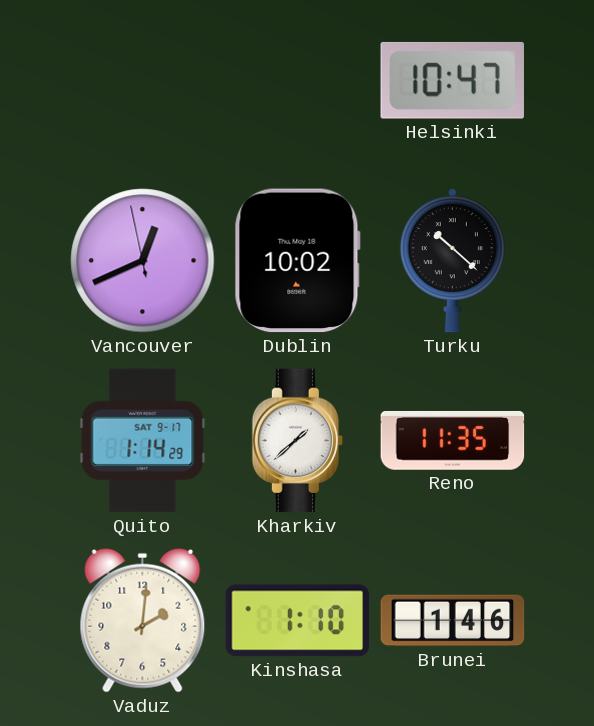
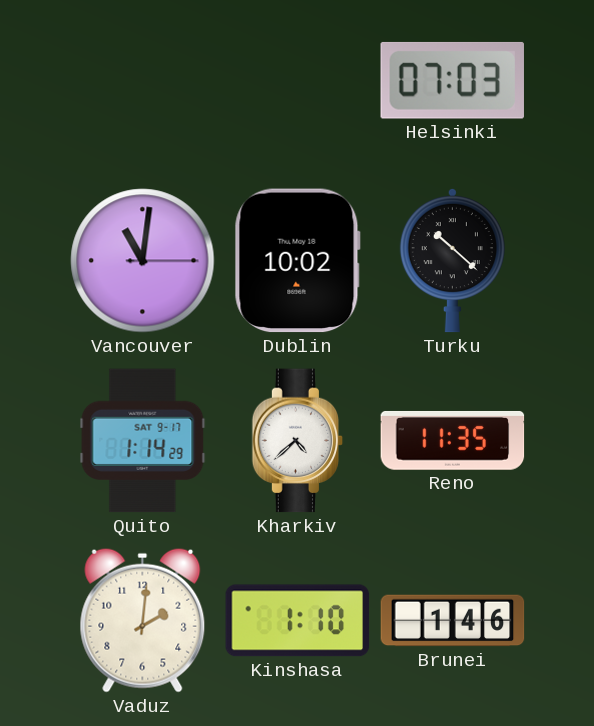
Helsinki: 10:47 -> 07:03 (452, 80)
Vancouver: 12:40 -> 11:01 (143, 261)
Kharkiv: 1:38 -> 4:38 (298, 441)
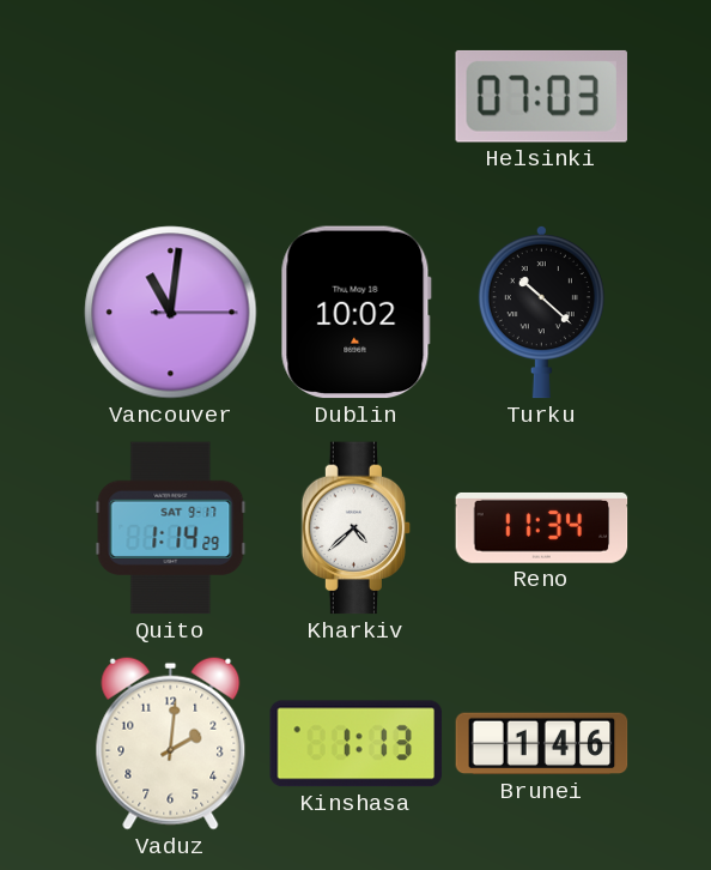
Reno: 11:35 -> 11:34 (542, 528)
Kinshasa: 1:10 -> 1:13 (357, 744)
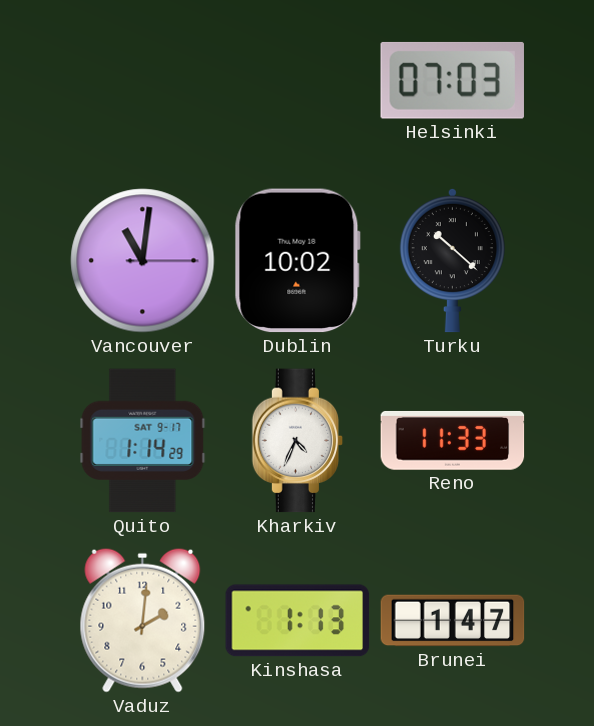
Kharkiv: 4:38 -> 4:34 (298, 441)
Reno: 11:34 -> 11:33 (453, 441)
Brunei: 1:46 -> 1:47 (453, 621)
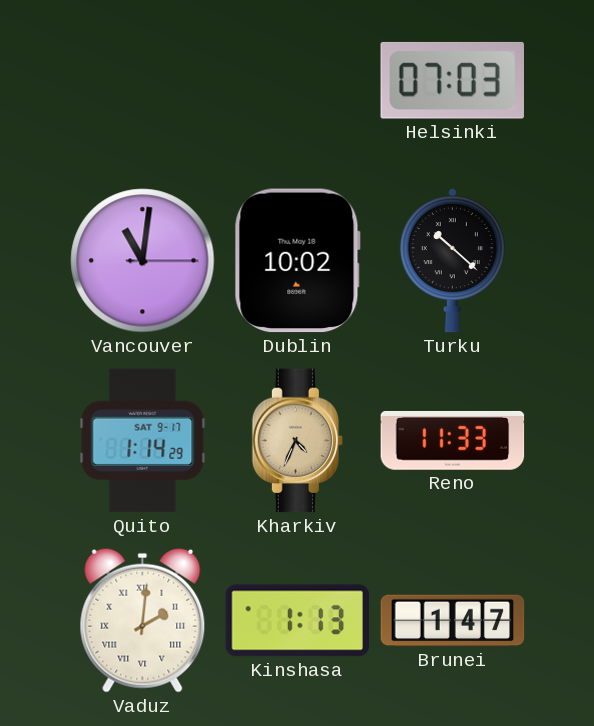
Kharkiv dial: white -> champagne (298, 441)
Vaduz numerals: Arabic -> Roman (143, 620)
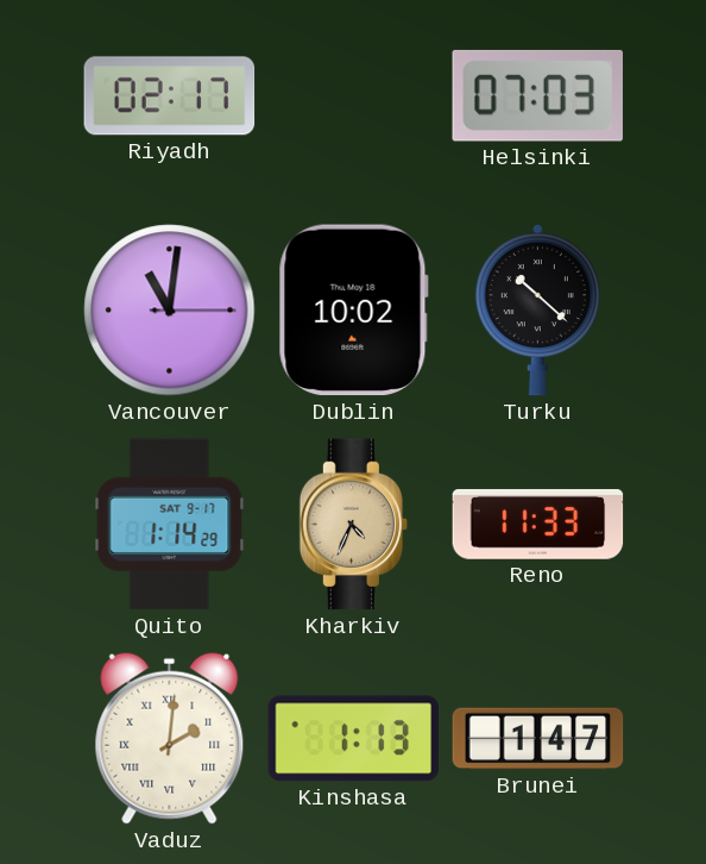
Riyadh: none -> 02:17 (170, 96)
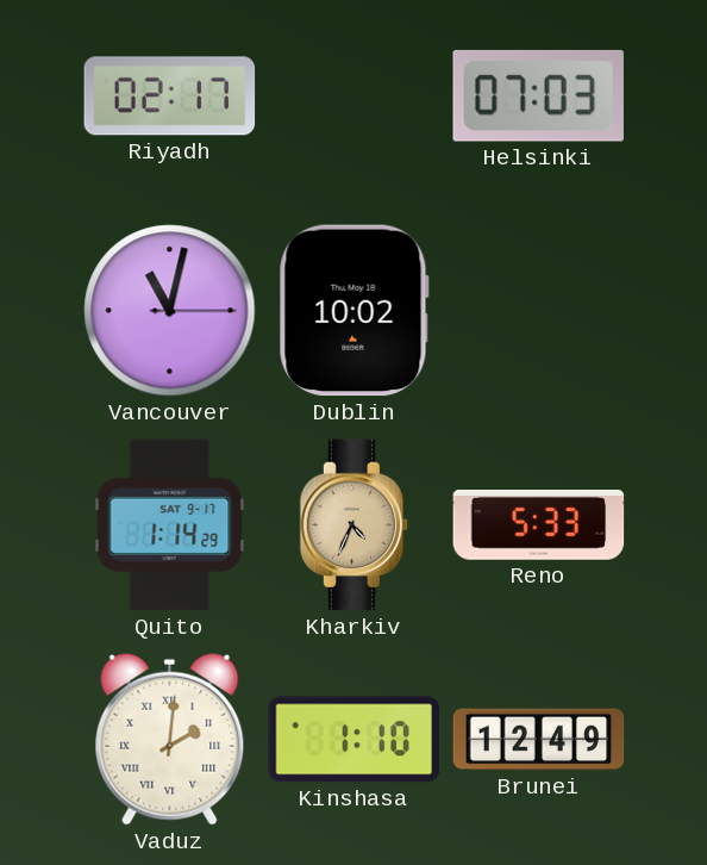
Vancouver: 11:01 -> 11:02 (170, 311)
Turku: 10:22 -> none (537, 309)
Reno: 11:33 -> 5:33 (539, 525)
Kinshasa: 1:13 -> 1:10 (355, 740)
Brunei: 1:47 -> 12:49 (539, 740)
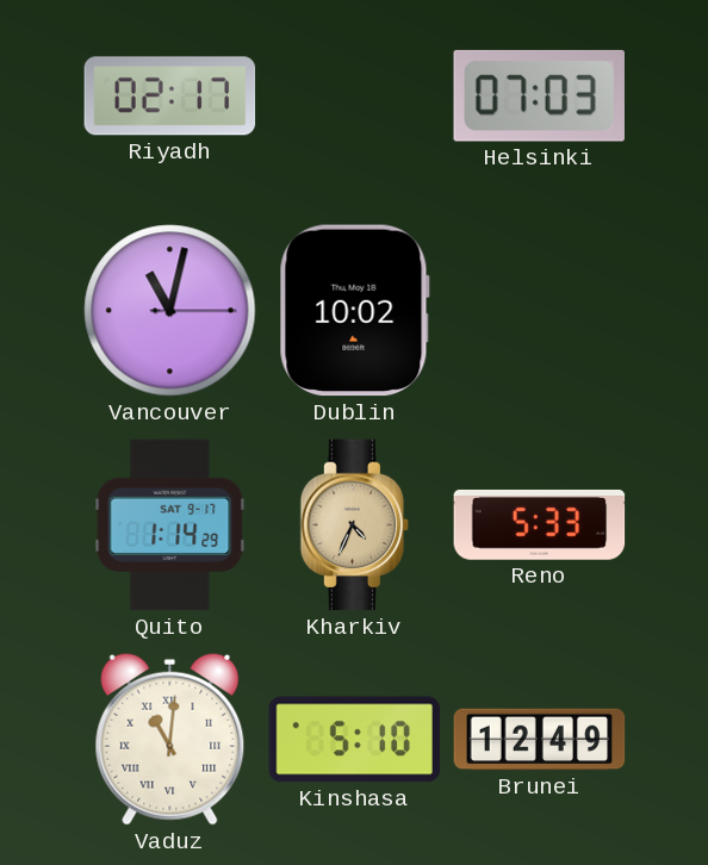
Vaduz: 2:01 -> 11:01 (170, 739)
Kinshasa: 1:10 -> 5:10 (355, 740)
